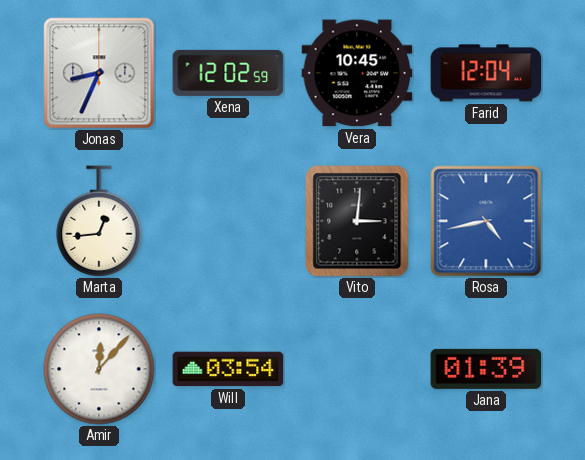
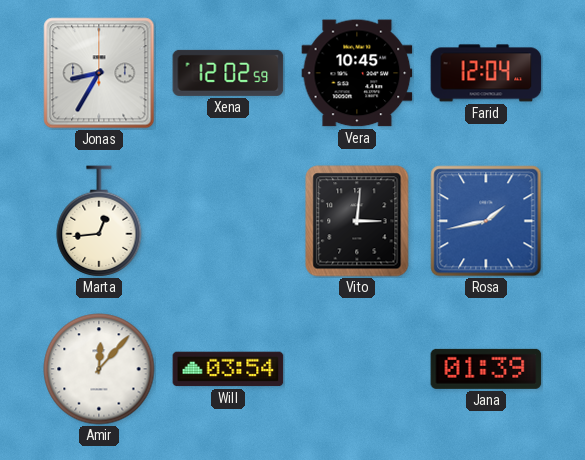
Jonas: 8:34 -> 8:35 (99, 73)
Rosa: 4:43 -> 1:43 (486, 221)
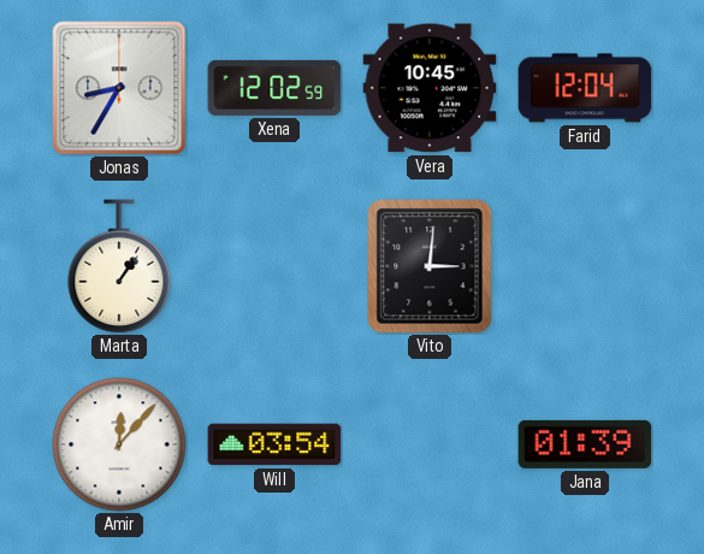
Marta: 12:44 -> 1:06 (119, 266)
Rosa: 1:43 -> none (486, 221)
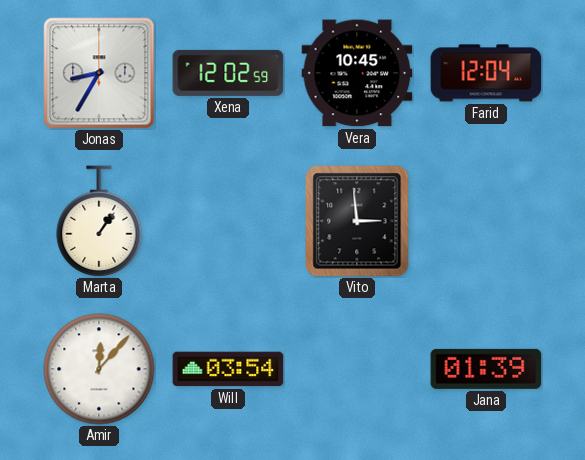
Vito: 3:01 -> 2:59 (357, 221)
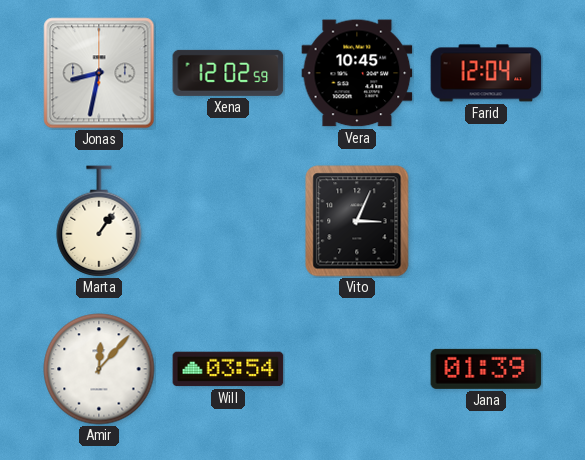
Jonas: 8:35 -> 8:32 (99, 73)
Vito: 2:59 -> 3:04 (357, 221)
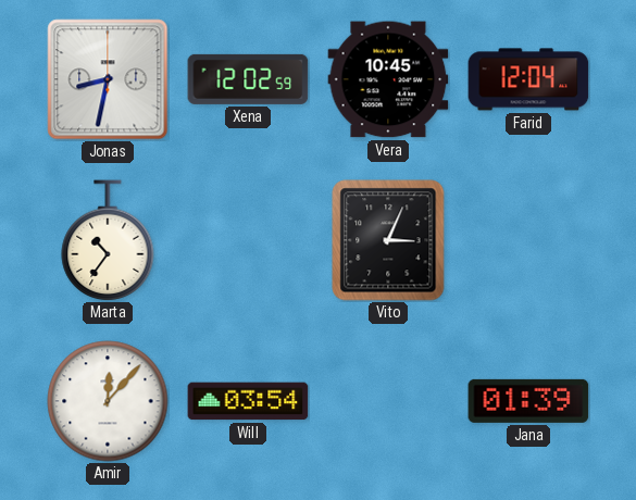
Marta: 1:06 -> 10:36 (108, 240)
